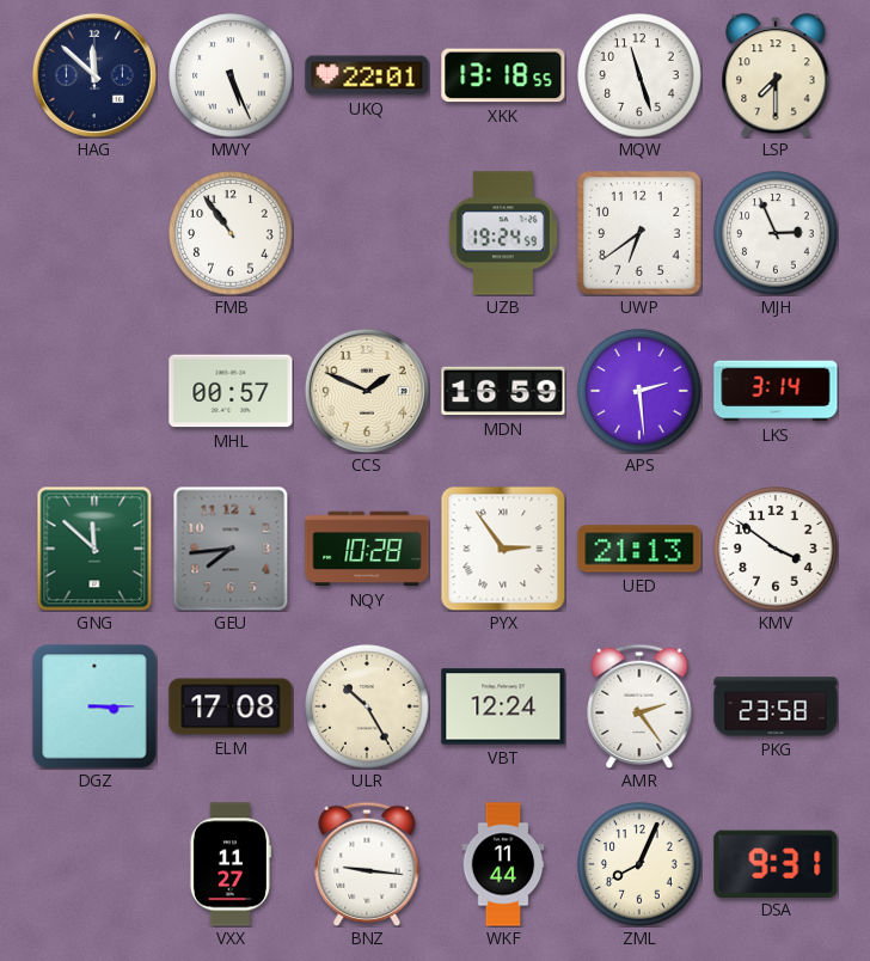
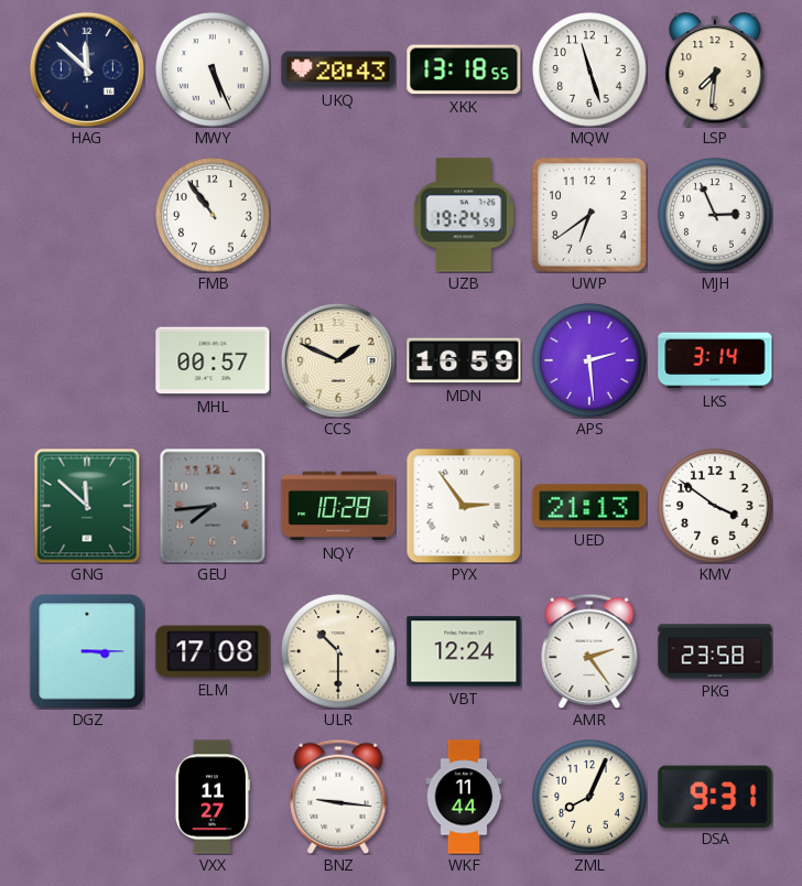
UKQ: 22:01 -> 20:43 (338, 69)
LSP: 7:30 -> 7:31 (715, 69)
ULR: 10:25 -> 10:30 (338, 651)
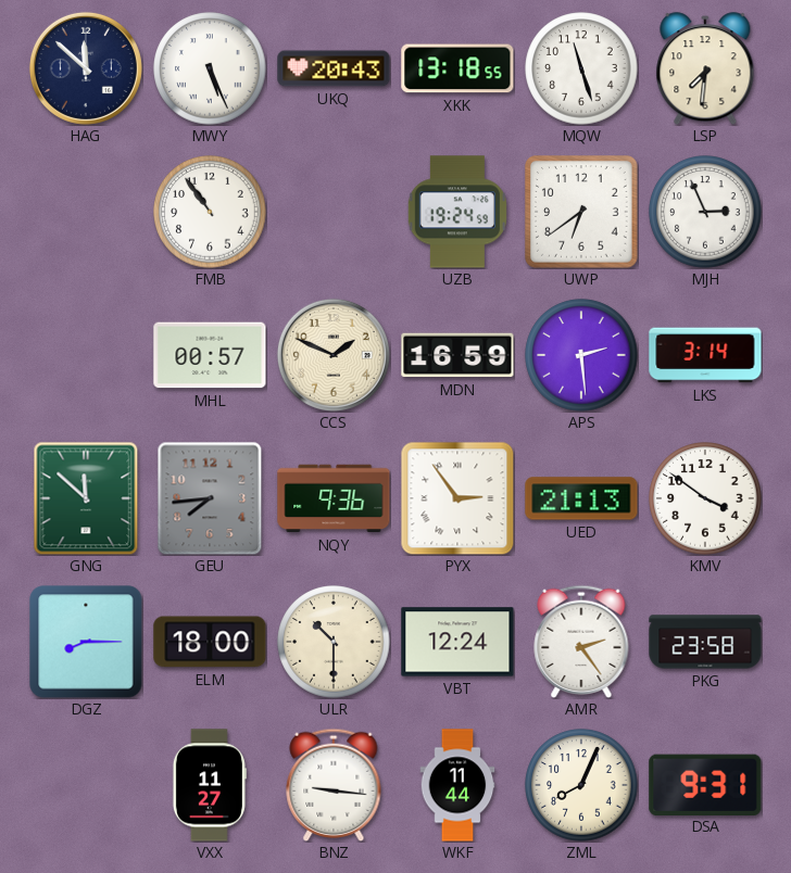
NQY: 10:28 -> 9:36 (334, 498)
DGZ: 3:15 -> 8:15 (86, 642)
ELM: 17:08 -> 18:00 (210, 642)
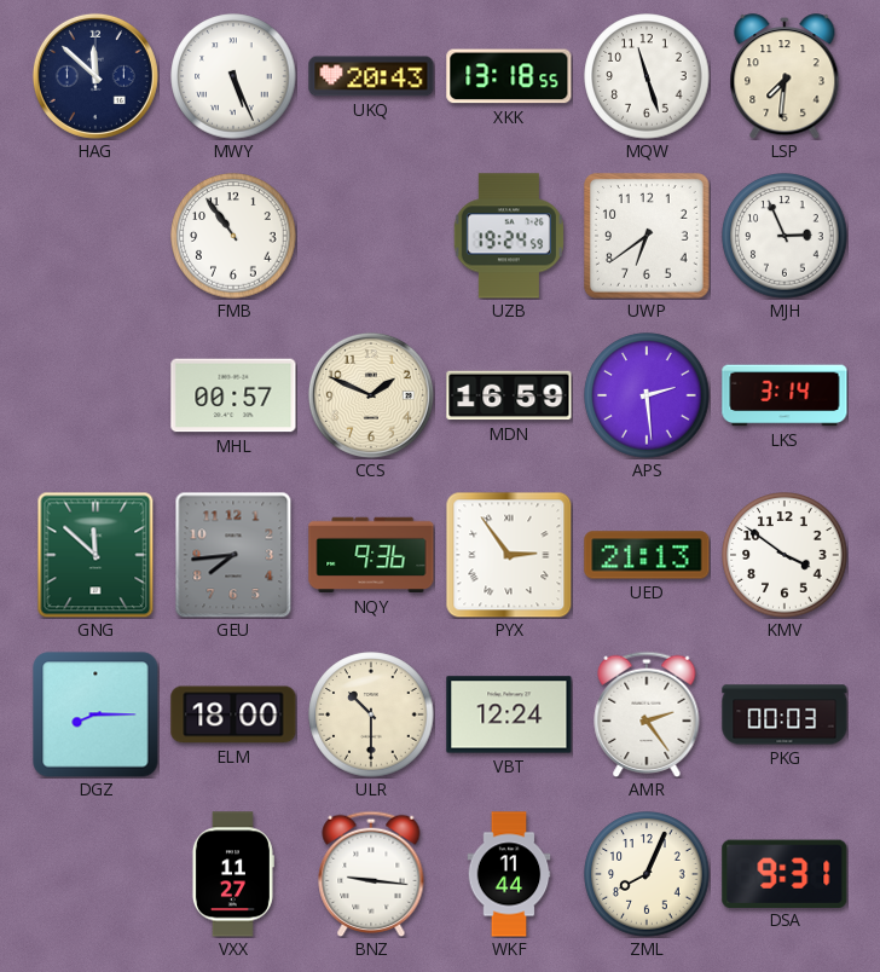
PKG: 23:58 -> 00:03 (785, 714)
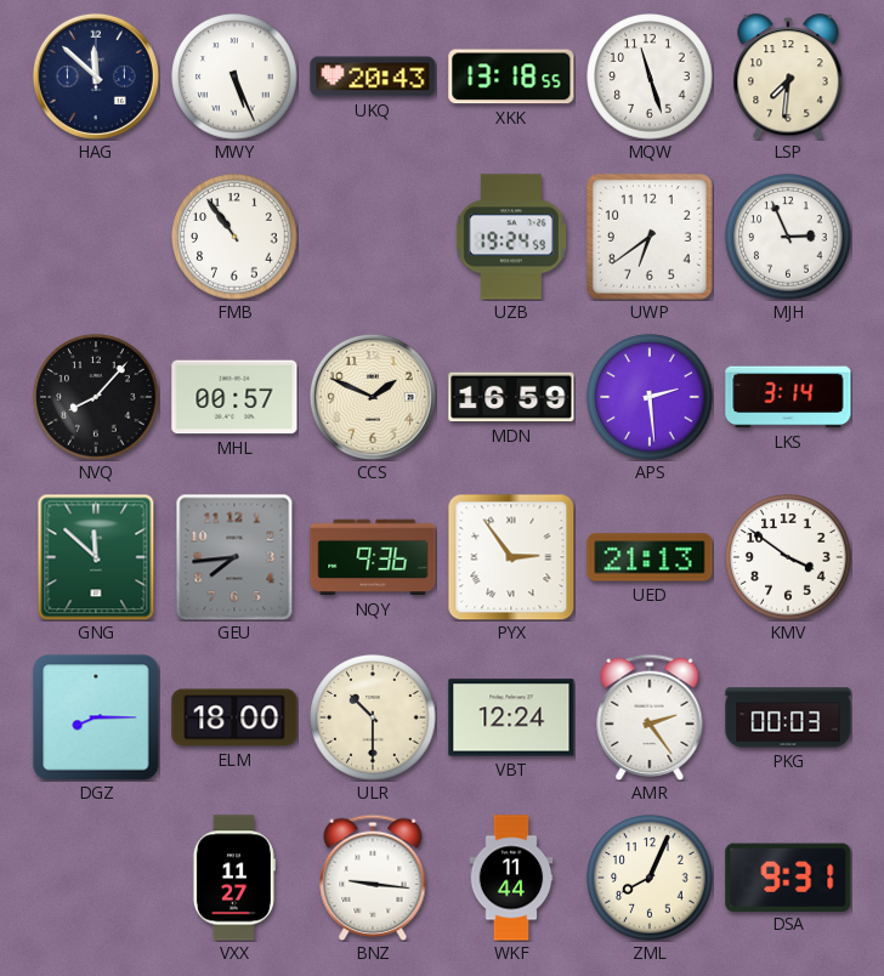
NVQ: none -> 8:07 (96, 397)
